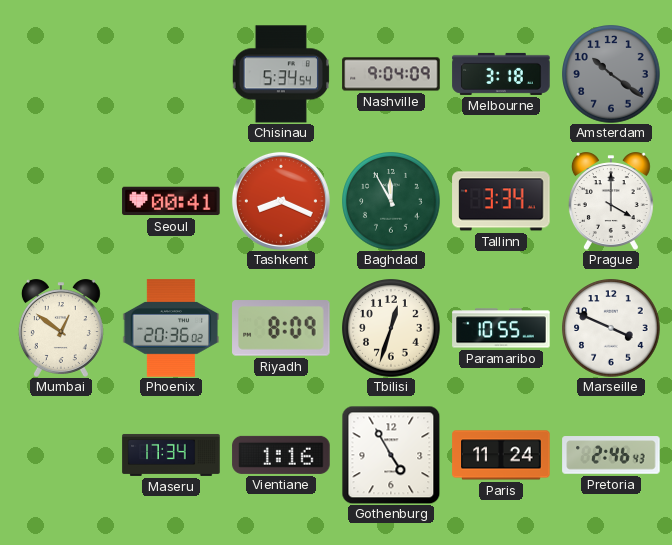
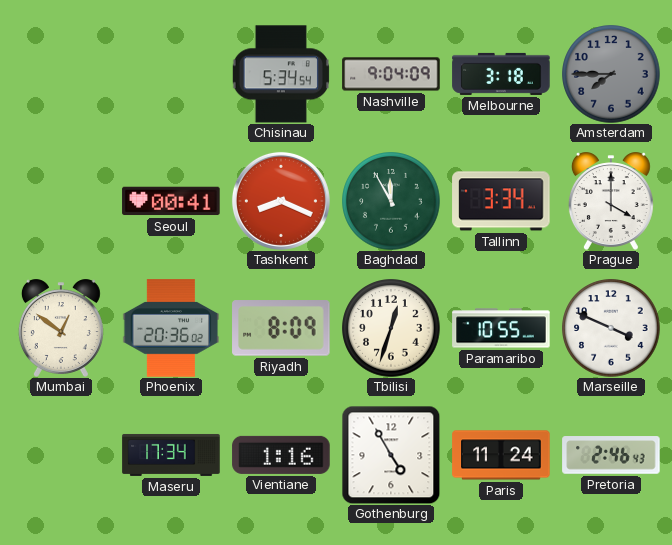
Amsterdam: 10:21 -> 7:45 (611, 74)
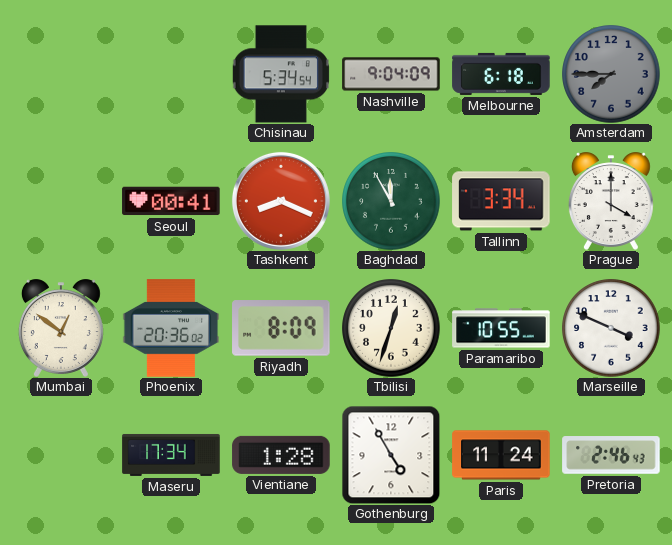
Melbourne: 3:18 -> 6:18 (501, 74)
Vientiane: 1:16 -> 1:28 (281, 455)
